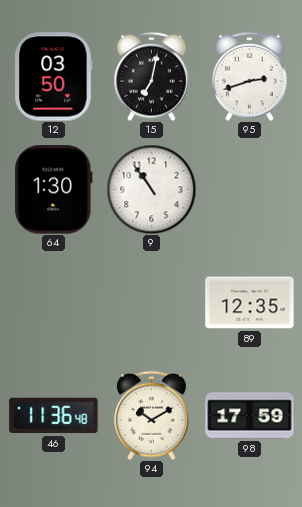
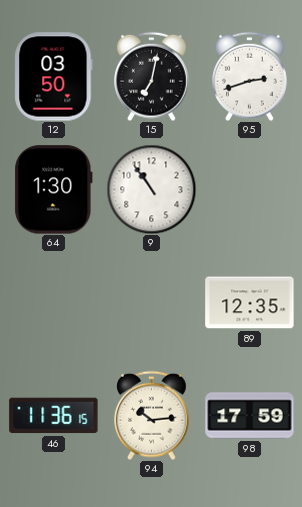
46: 11:36:48 -> 11:36:15 (54, 416)
94: 10:10 -> 10:14 (152, 415)
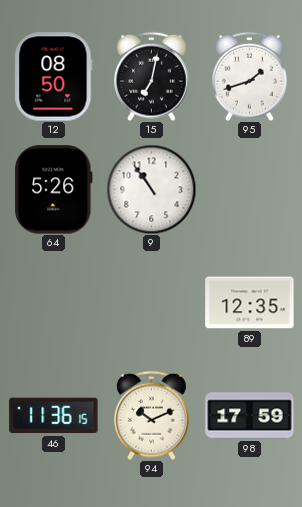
12: 03:50 -> 08:50 (54, 77)
95: 2:42 -> 1:42 (250, 76)
64: 1:30 -> 5:26 (54, 190)
94: 10:14 -> 10:11 (152, 415)
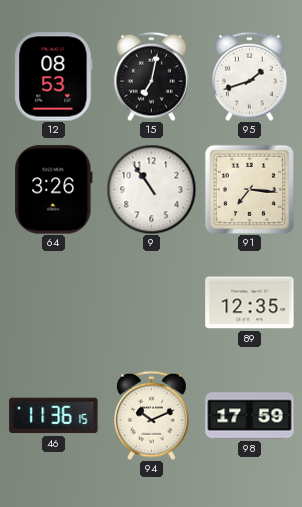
12: 08:50 -> 08:53 (54, 77)
64: 5:26 -> 3:26 (54, 190)
91: none -> 7:16 (249, 189)
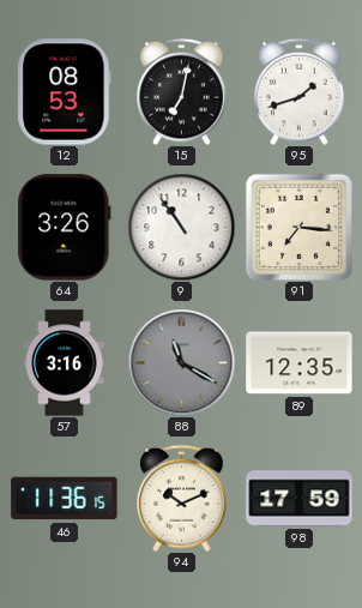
57: none -> 3:16 (65, 363)
88: none -> 11:20 (181, 362)
